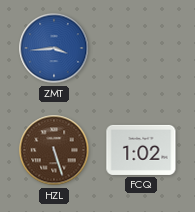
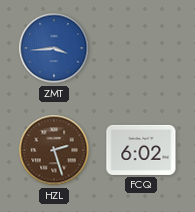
HZL: 5:27 -> 2:27 (54, 150)
FCQ: 1:02 -> 6:02 (141, 150)
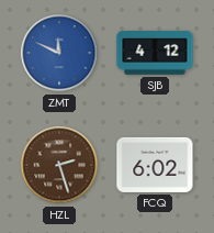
ZMT: 3:44 -> 11:49 (59, 53)
SJB: none -> 4:12 (155, 53)
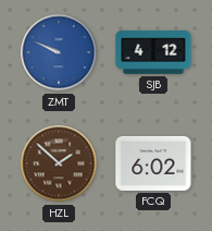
ZMT: 11:49 -> 9:49 (59, 52)
HZL: 2:27 -> 1:52 (59, 163)
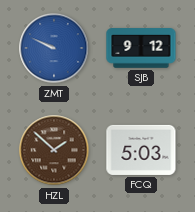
SJB: 4:12 -> 9:12 (141, 48)
FCQ: 6:02 -> 5:03 (141, 150)
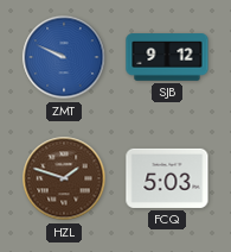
HZL: 1:52 -> 1:48 (64, 178)
